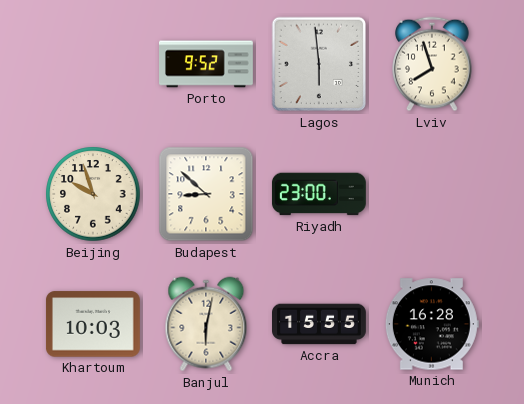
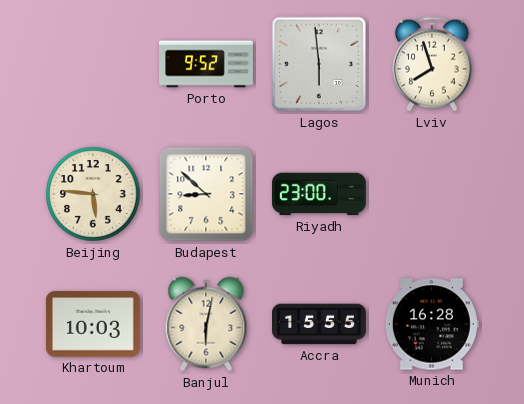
Beijing: 9:57 -> 5:46 (93, 194)
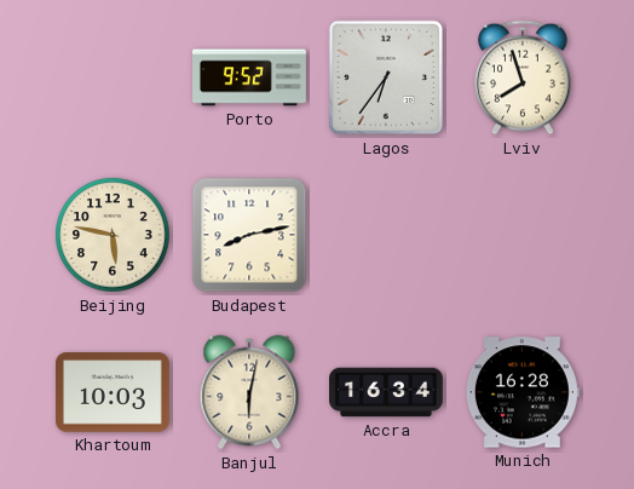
Lagos: 5:59 -> 6:36 (386, 77)
Beijing: 5:46 -> 5:47 (113, 235)
Budapest: 8:52 -> 8:13 (249, 235)
Riyadh: 23:00 -> none (319, 194)
Accra: 15:55 -> 16:34 (387, 392)
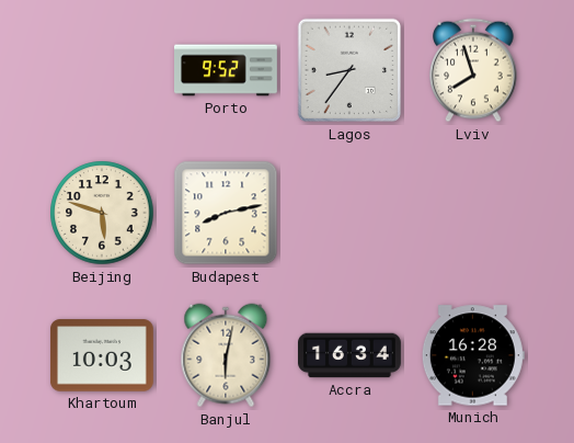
Lagos: 6:36 -> 8:36 (349, 70)
Beijing: 5:47 -> 5:48 (102, 213)
